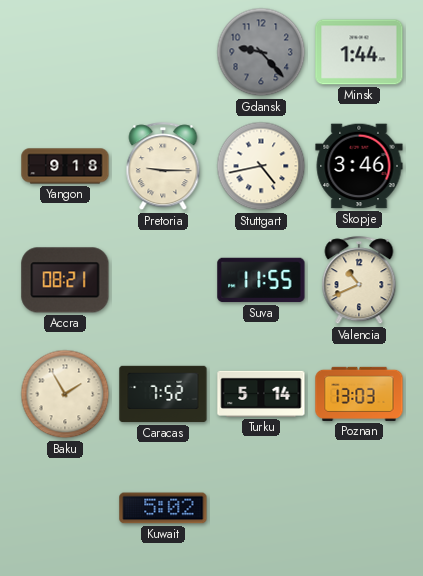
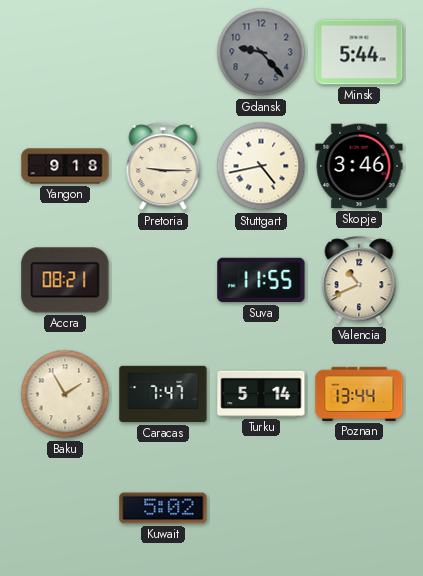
Minsk: 1:44 -> 5:44 (359, 52)
Caracas: 7:52 -> 7:47 (163, 394)
Poznan: 13:03 -> 13:44 (359, 394)
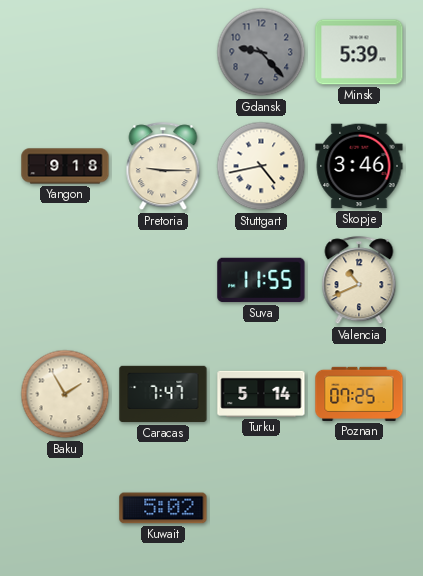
Minsk: 5:44 -> 5:39 (359, 52)
Accra: 08:21 -> none (65, 280)
Poznan: 13:44 -> 07:25 (359, 394)
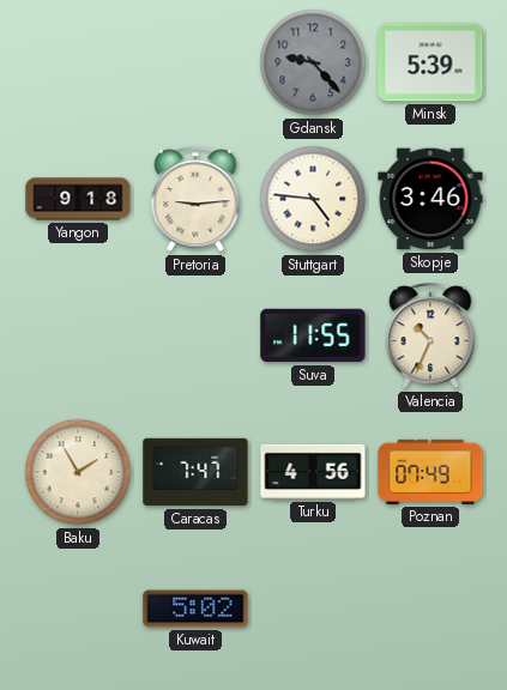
Pretoria: 9:15 -> 9:14 (195, 200)
Stuttgart: 4:43 -> 4:46 (313, 199)
Valencia: 10:41 -> 10:34 (430, 337)
Turku: 5:14 -> 4:56 (313, 472)
Poznan: 07:25 -> 07:49 (430, 472)
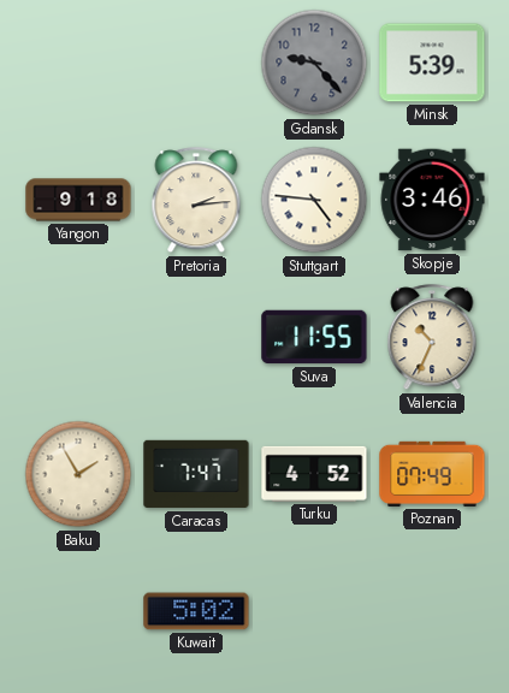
Pretoria: 9:14 -> 2:14 (196, 201)
Turku: 4:56 -> 4:52 (314, 474)
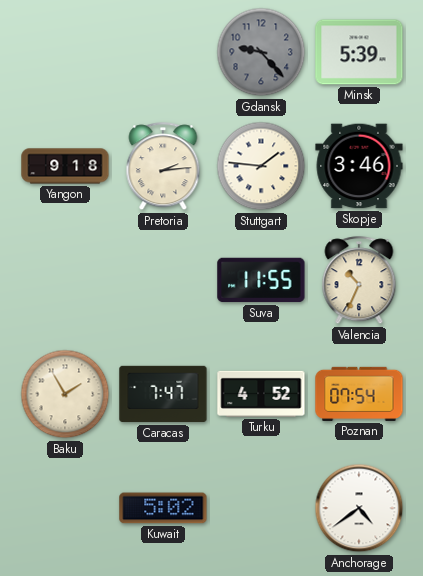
Stuttgart: 4:46 -> 1:46 (261, 166)
Poznan: 07:49 -> 07:54 (359, 394)
Anchorage: none -> 4:39 (359, 508)
